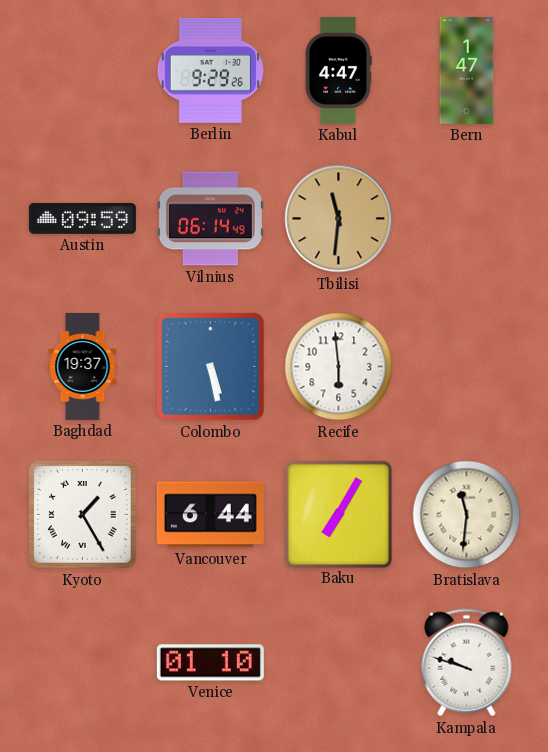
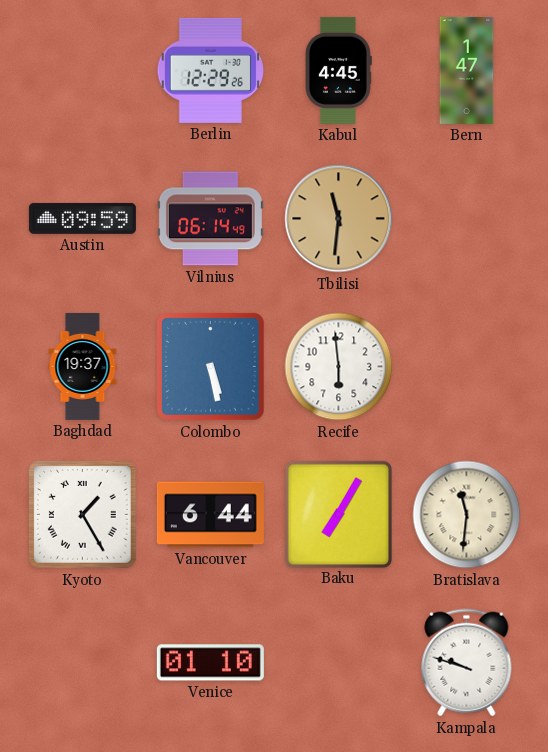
Berlin: 9:29 -> 12:29 (210, 70)
Kabul: 4:47 -> 4:45 (338, 70)
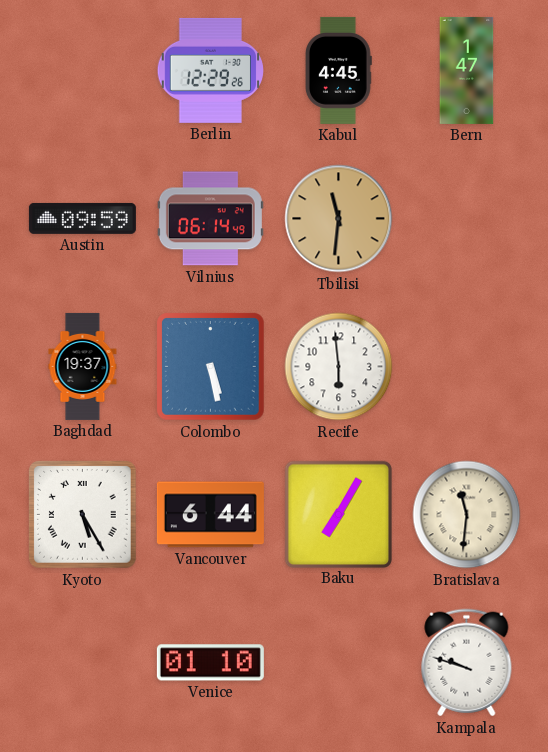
Kyoto: 1:25 -> 5:25 (83, 515)
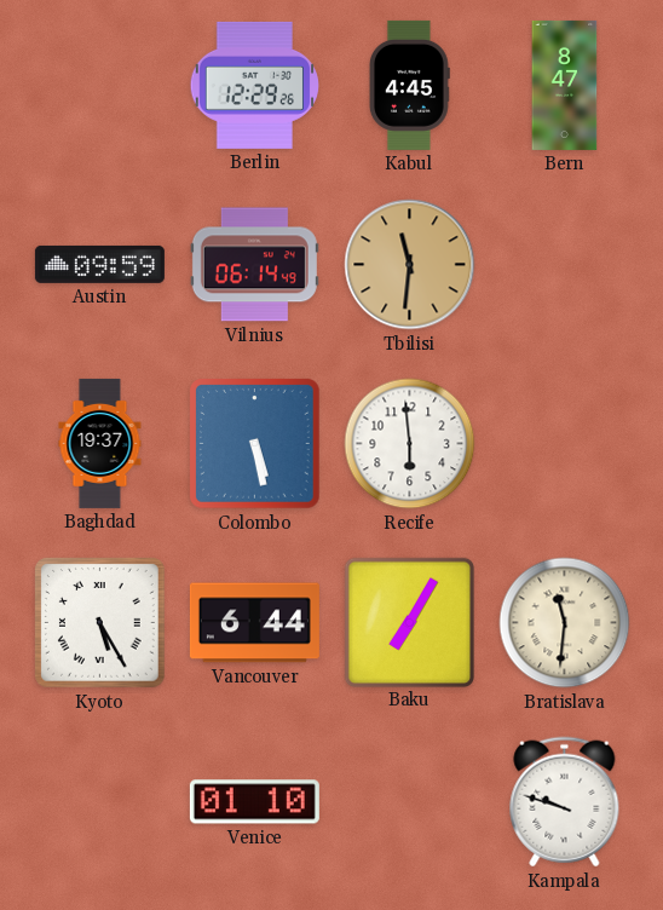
Bern: 1:47 -> 8:47 (565, 85)
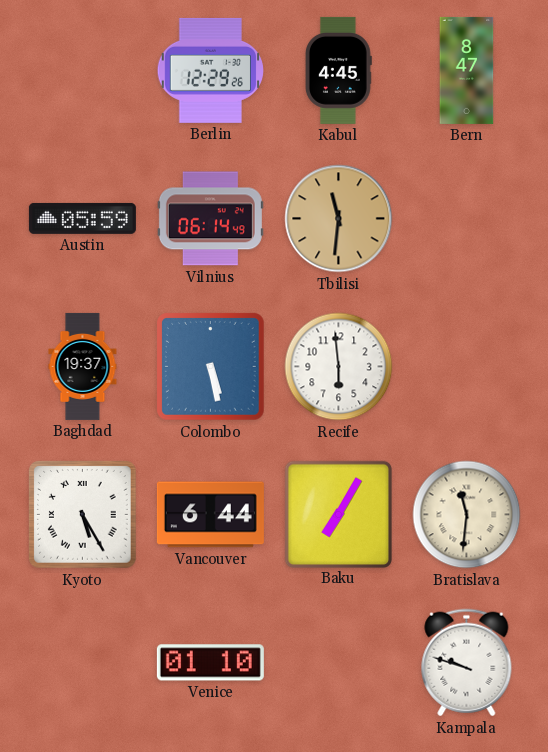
Austin: 09:59 -> 05:59 (82, 218)
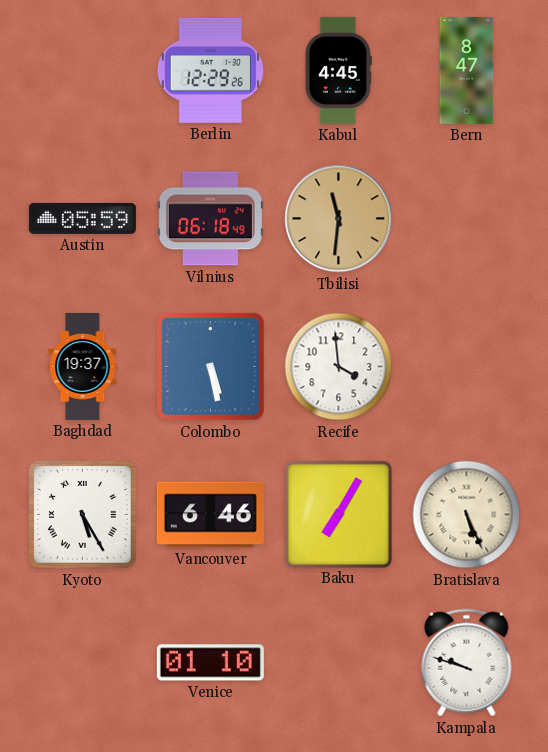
Vilnius: 06:14 -> 06:18 (210, 219)
Recife: 5:59 -> 3:59 (339, 367)
Vancouver: 6:44 -> 6:46 (210, 515)
Bratislava: 11:31 -> 5:26 (467, 515)
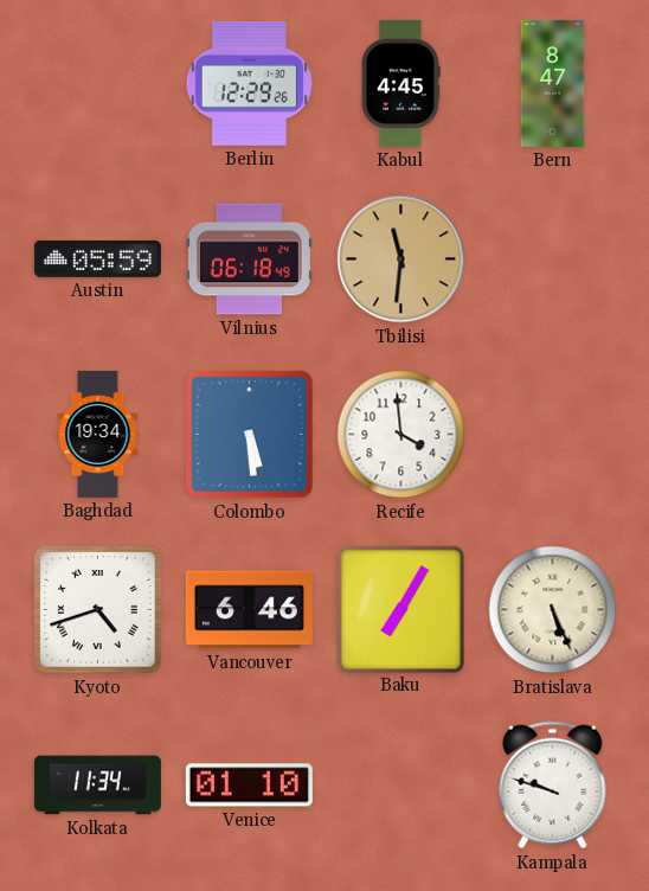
Baghdad: 19:37 -> 19:34 (98, 434)
Colombo: 5:28 -> 5:29 (250, 435)
Kyoto: 5:25 -> 4:42 (98, 610)
Kolkata: none -> 11:34 (97, 786)
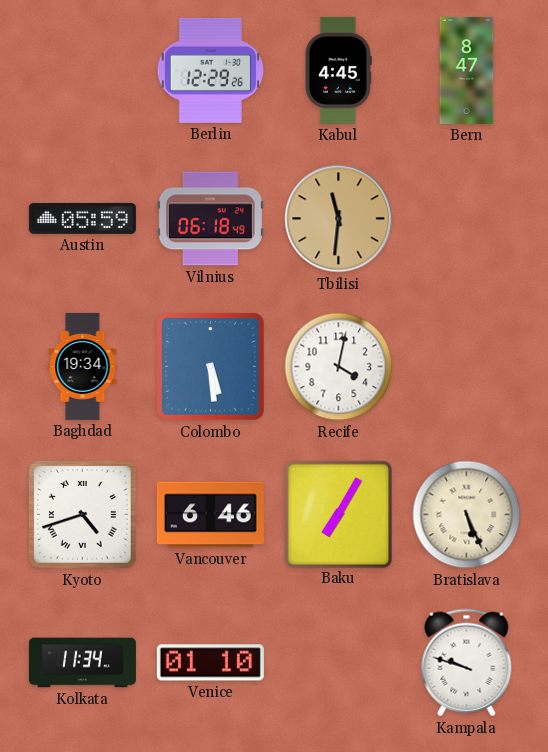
Recife: 3:59 -> 4:02 (339, 367)
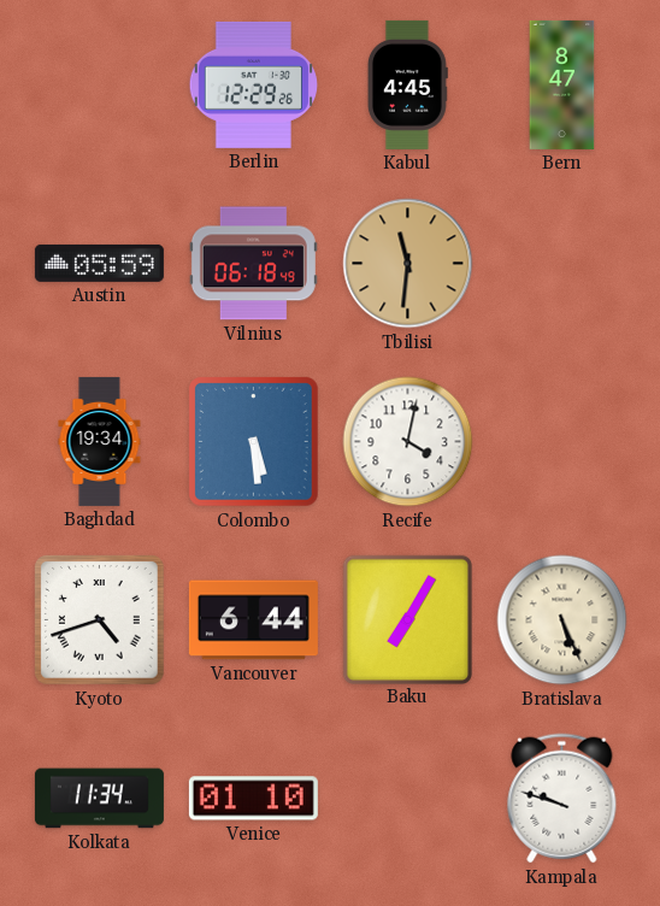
Vancouver: 6:46 -> 6:44 (253, 620)
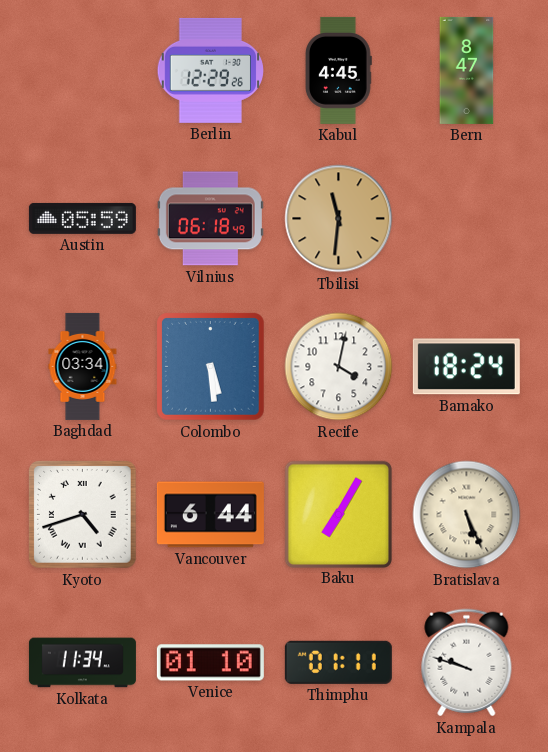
Baghdad: 19:34 -> 03:34 (83, 366)
Bamako: none -> 18:24 (466, 367)
Thimphu: none -> 01:11 (338, 662)
